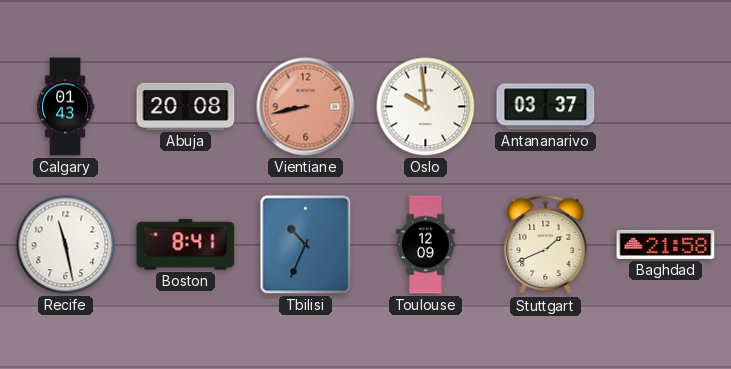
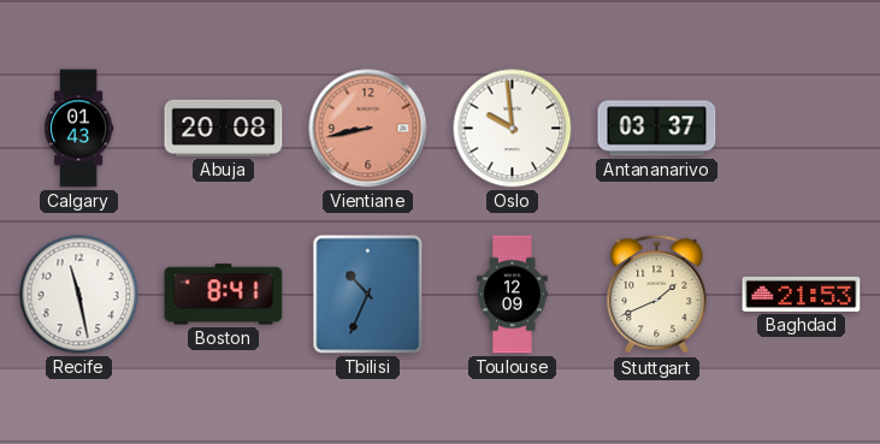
Baghdad: 21:58 -> 21:53 (802, 294)
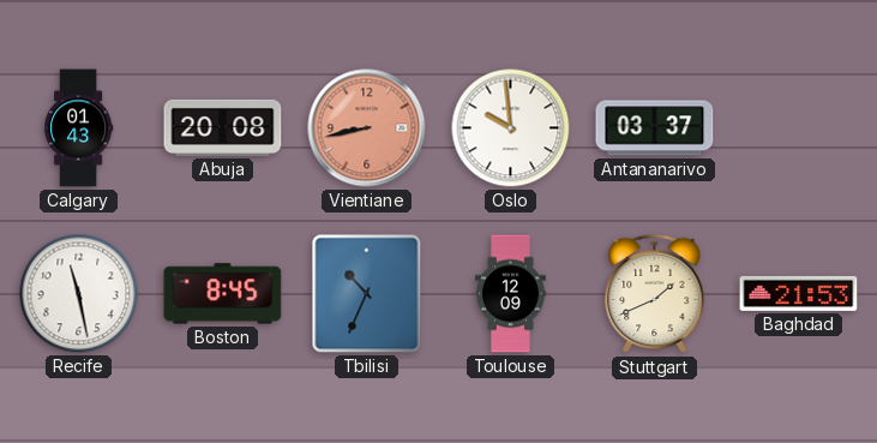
Boston: 8:41 -> 8:45 (223, 294)
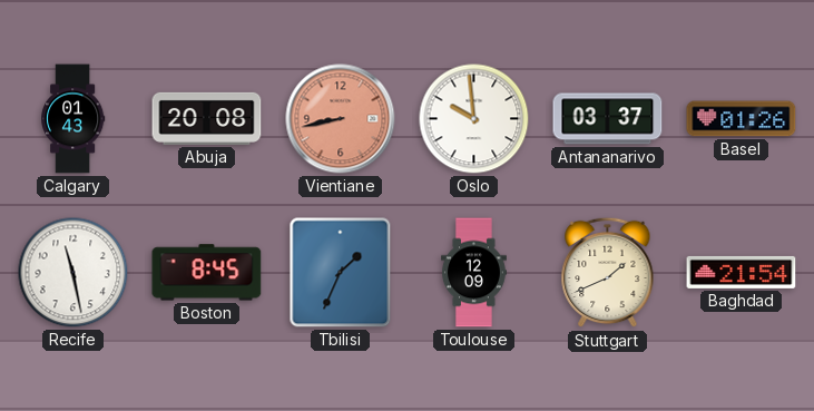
Basel: none -> 01:26 (742, 119)
Tbilisi: 10:34 -> 1:34 (341, 273)
Baghdad: 21:53 -> 21:54 (742, 272)
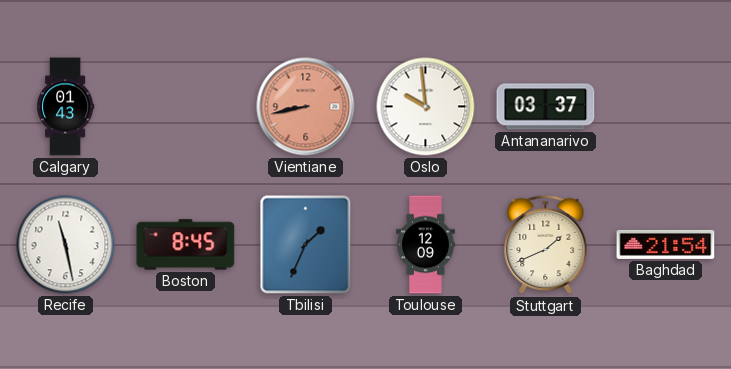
Abuja: 20:08 -> none (207, 118)
Basel: 01:26 -> none (742, 119)
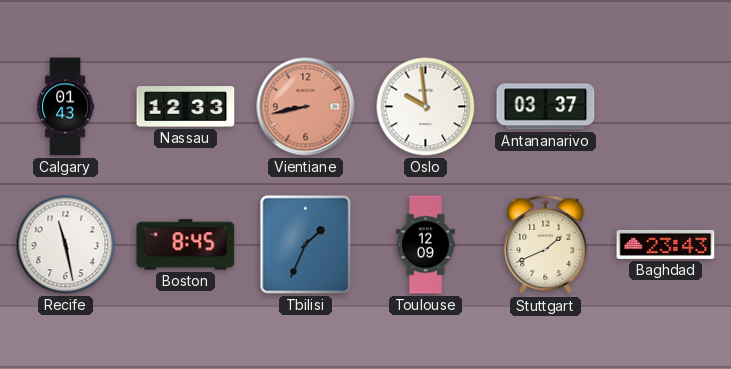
Nassau: none -> 12:33 (186, 107)
Baghdad: 21:54 -> 23:43 (666, 244)
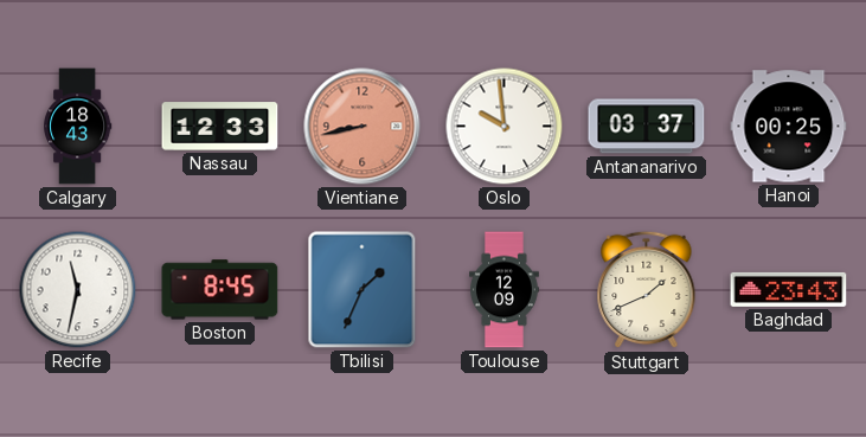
Calgary: 01:43 -> 18:43 (78, 127)
Hanoi: none -> 00:25 (789, 127)
Recife: 11:28 -> 11:32 (78, 290)
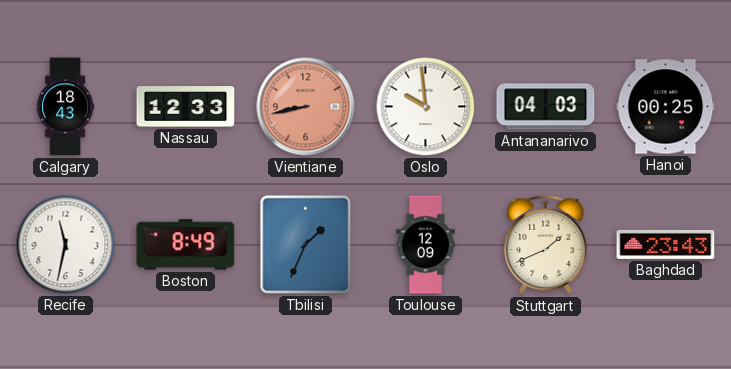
Antananarivo: 03:37 -> 04:03 (546, 107)
Boston: 8:45 -> 8:49 (186, 245)
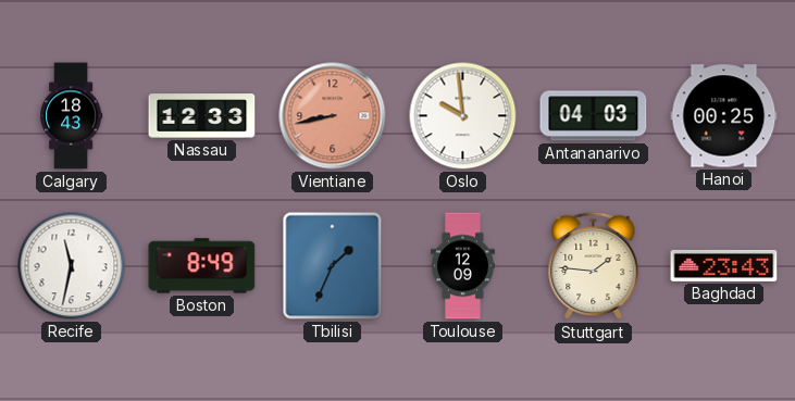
Stuttgart: 1:41 -> 1:46 (594, 266)
